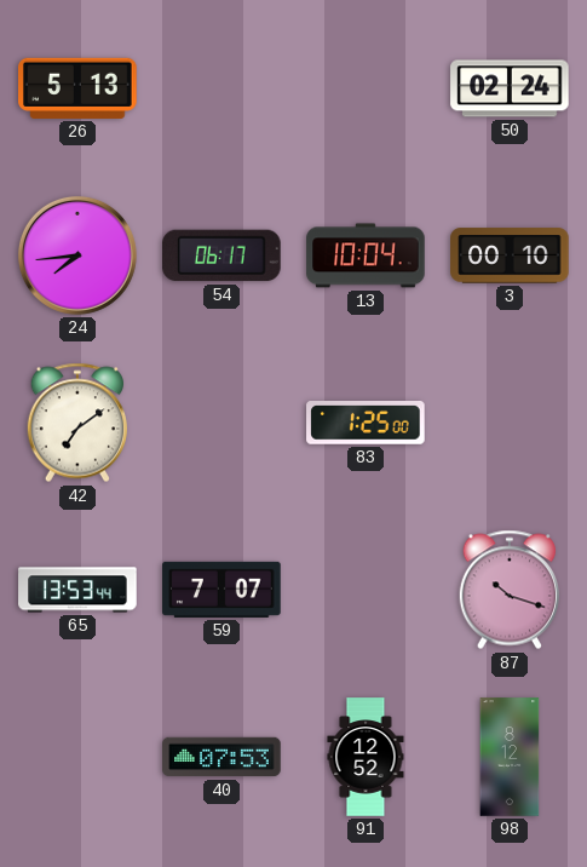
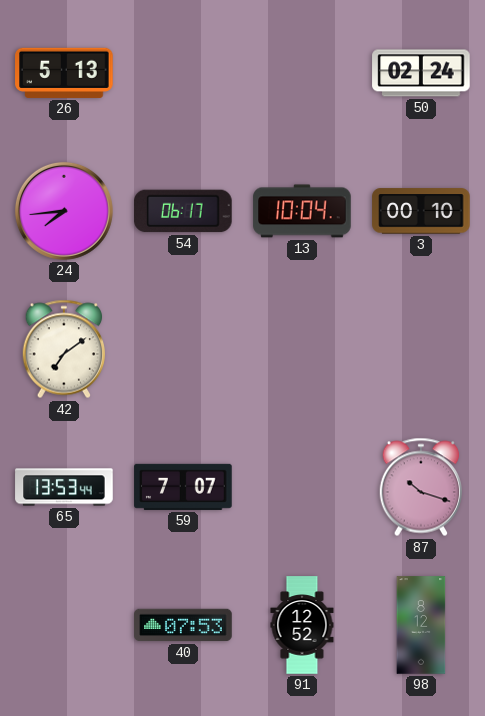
83: 1:25 -> none (366, 424)
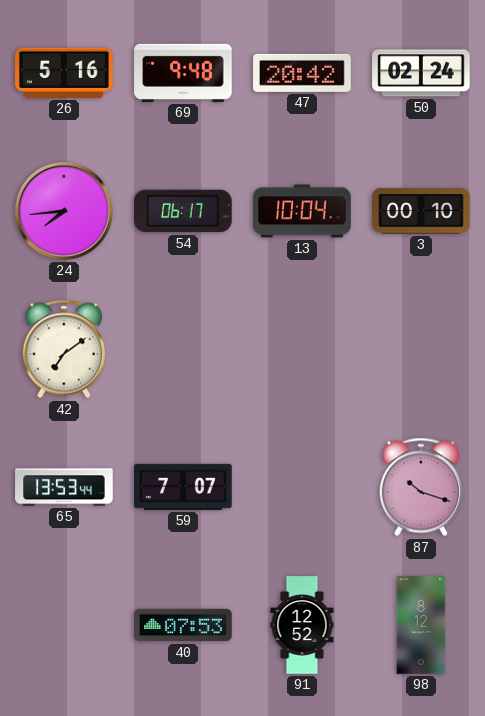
26: 5:13 -> 5:16 (64, 73)
69: none -> 9:48 (183, 73)
47: none -> 20:42 (302, 73)
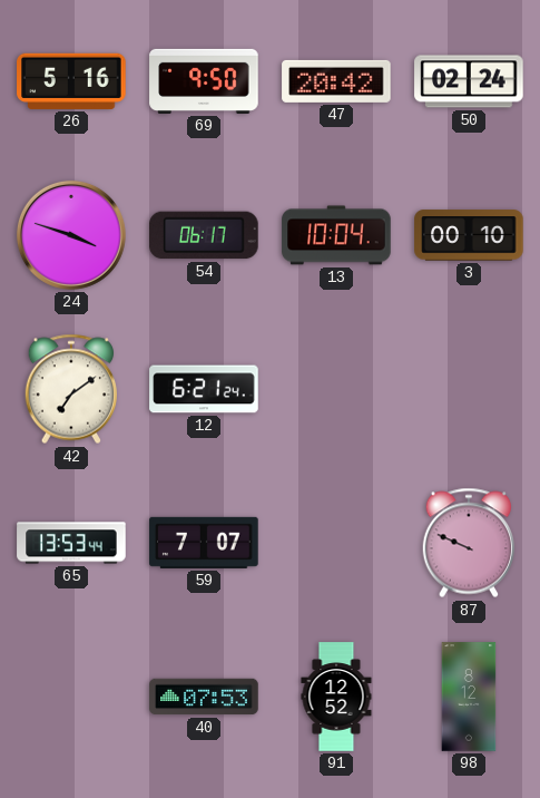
69: 9:48 -> 9:50 (204, 81)
24: 7:44 -> 3:48 (71, 235)
12: none -> 6:21 (204, 389)
87: 10:18 -> 9:49 (468, 543)
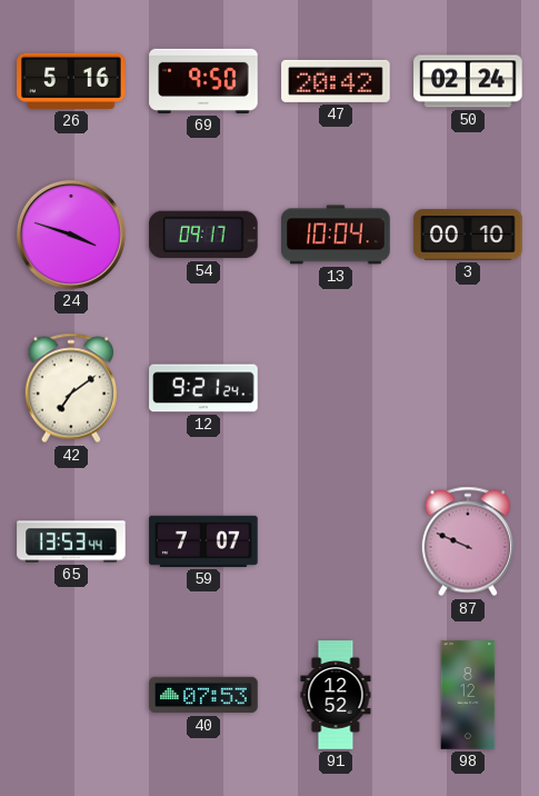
54: 06:17 -> 09:17 (203, 235)
12: 6:21 -> 9:21 (203, 388)
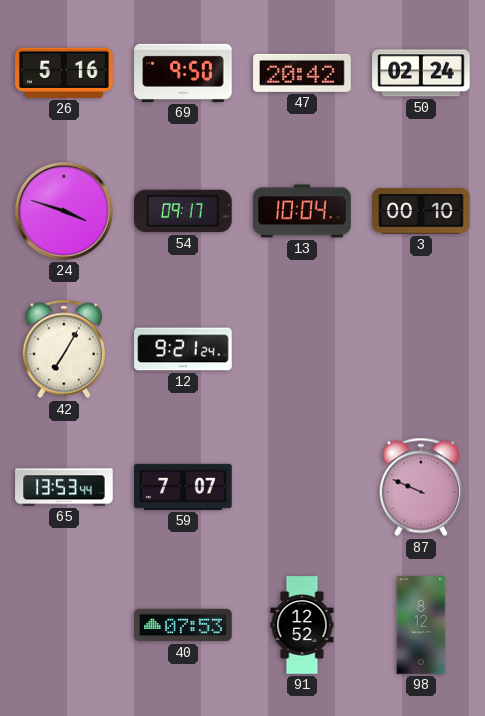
42: 7:09 -> 7:05 (63, 349)
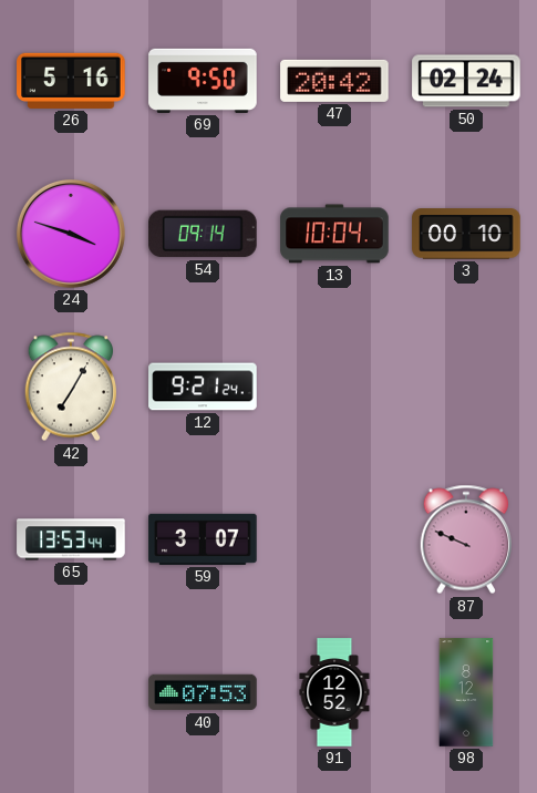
54: 09:17 -> 09:14 (203, 234)
59: 7:07 -> 3:07 (203, 539)
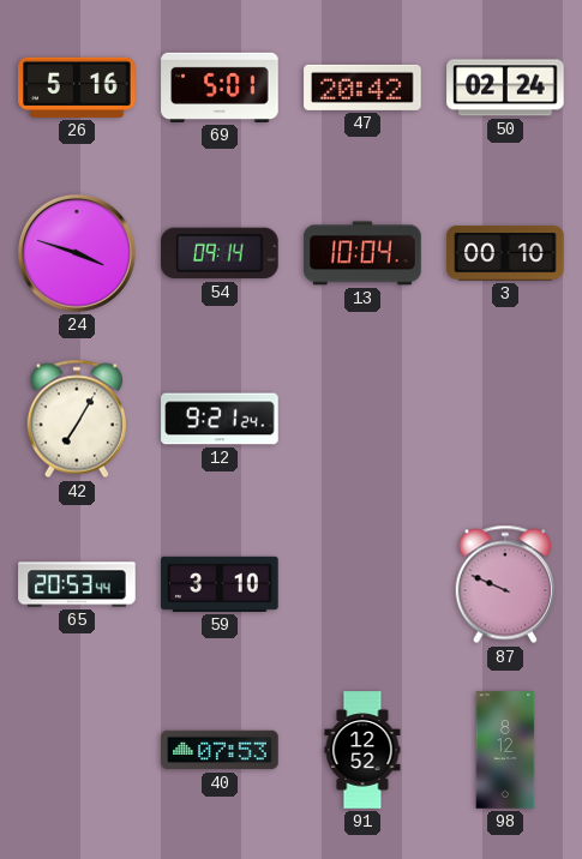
69: 9:50 -> 5:01 (220, 88)
65: 13:53 -> 20:53 (77, 584)
59: 3:07 -> 3:10 (220, 584)
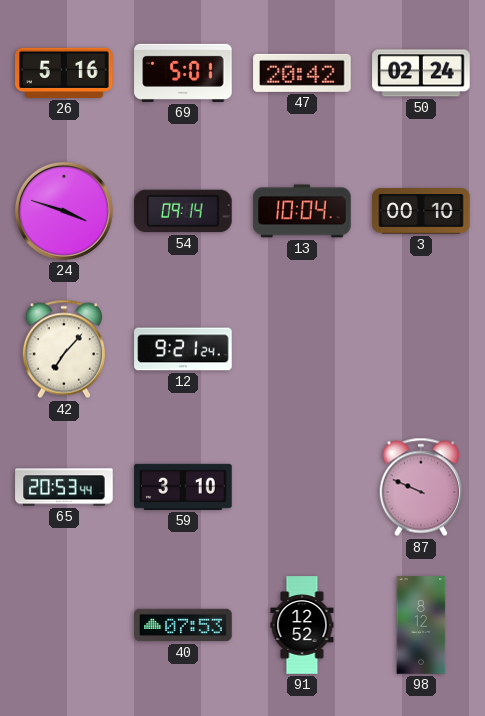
42: 7:05 -> 7:07 (63, 349)
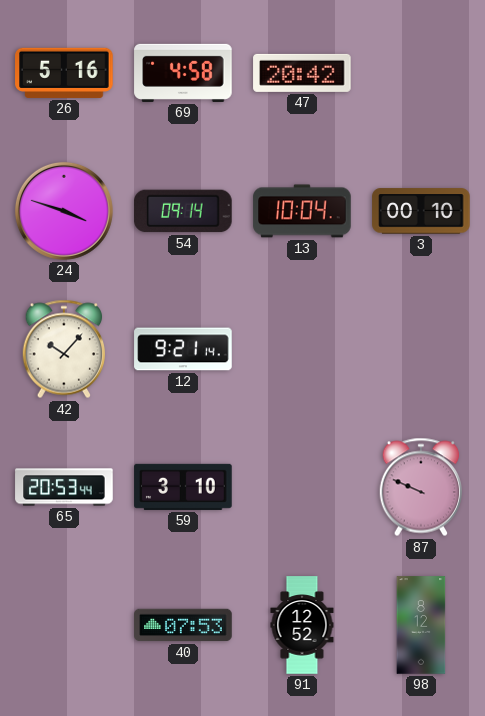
69: 5:01 -> 4:58 (183, 73)
50: 02:24 -> none (421, 73)
42: 7:07 -> 10:07 (63, 349)
12: 9:21:24 -> 9:21:14 (183, 349)
